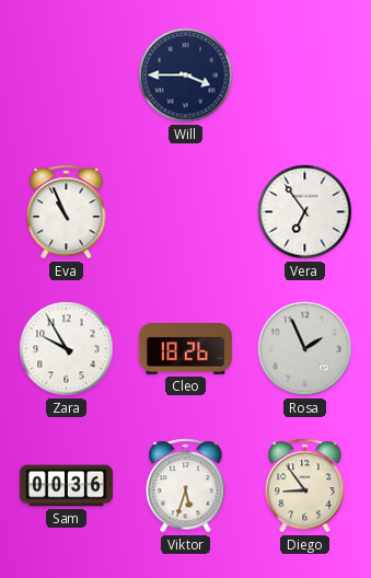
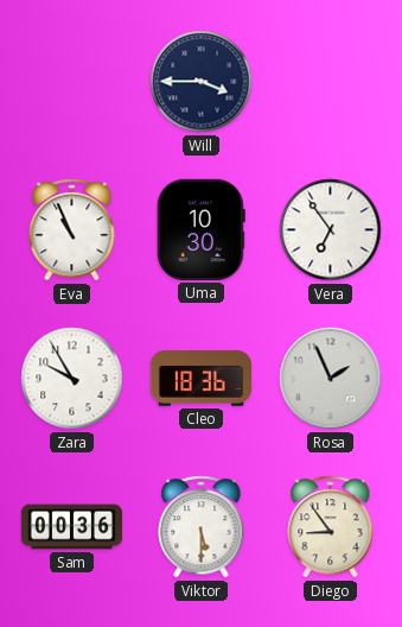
Uma: none -> 10:30 (200, 229)
Cleo: 18:26 -> 18:36 (200, 379)
Viktor: 5:33 -> 5:30 (202, 527)
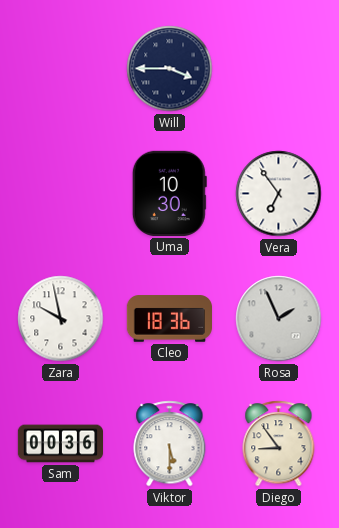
Eva: 10:56 -> none (72, 230)
Zara: 9:55 -> 9:58 (61, 319)
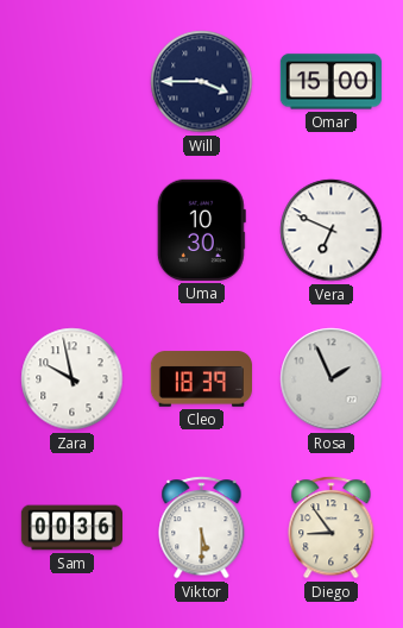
Omar: none -> 15:00 (330, 82)
Vera: 6:54 -> 6:49 (332, 231)
Cleo: 18:36 -> 18:39 (201, 379)
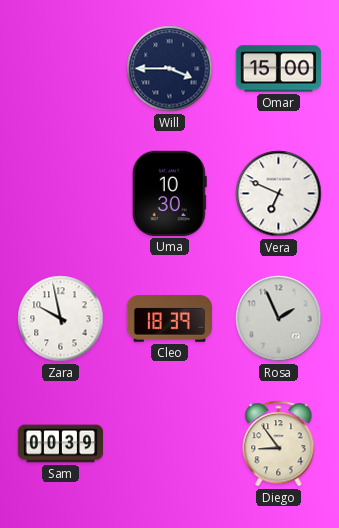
Sam: 00:36 -> 00:39 (60, 444)
Viktor: 5:30 -> none (202, 528)
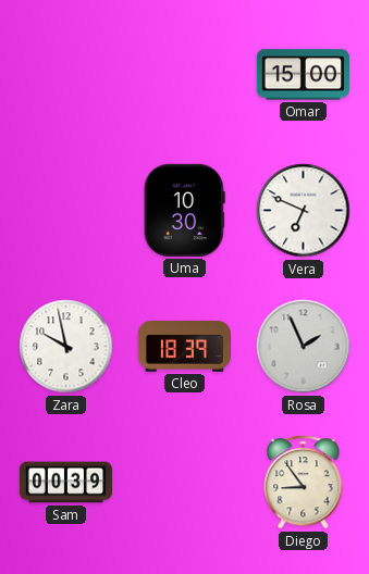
Will: 3:45 -> none (170, 69)
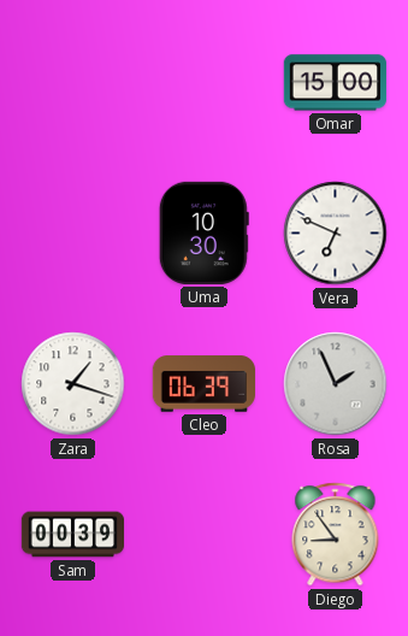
Zara: 9:58 -> 1:18 (73, 384)
Cleo: 18:39 -> 06:39 (203, 384)
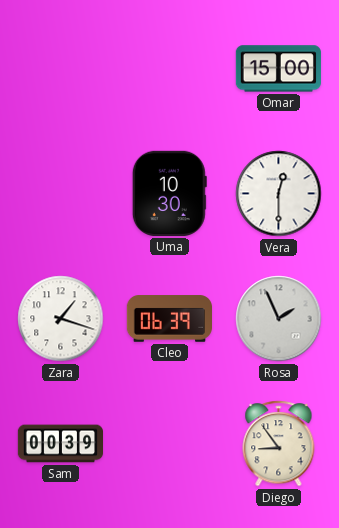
Vera: 6:49 -> 12:30 (279, 194)
